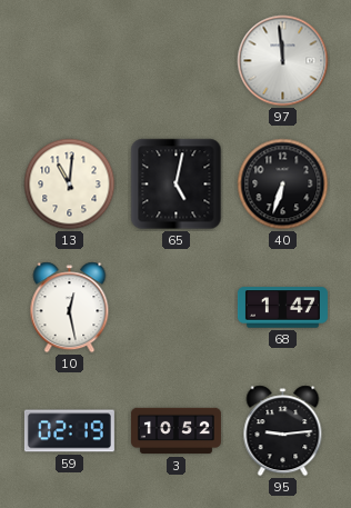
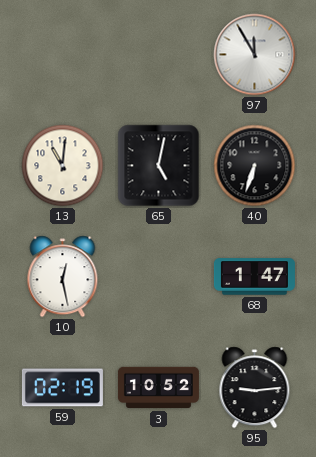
97: 11:59 -> 11:55 (255, 55)
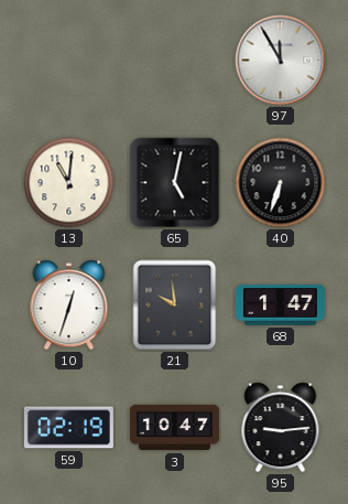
10: 12:28 -> 12:33 (69, 305)
21: none -> 9:59 (175, 305)
3: 10:52 -> 10:47 (174, 428)
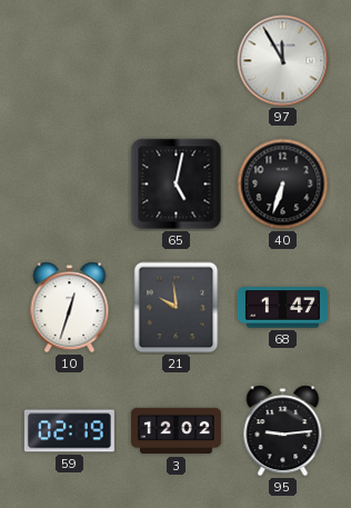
13: 11:01 -> none (69, 183)
3: 10:47 -> 12:02 (175, 431)
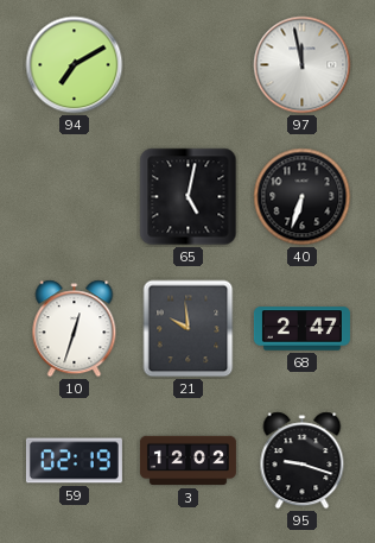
94: none -> 7:10 (75, 65)
97: 11:55 -> 11:58 (303, 65)
68: 1:47 -> 2:47 (301, 329)
95: 9:14 -> 9:18 (303, 461)
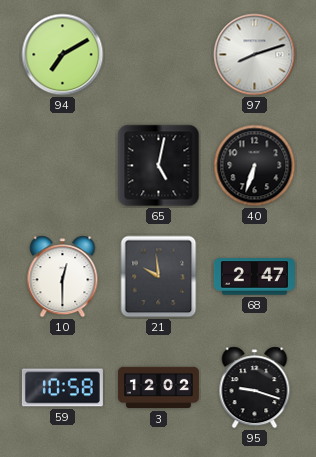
97: 11:58 -> 8:12 (255, 55)
10: 12:33 -> 12:30 (63, 277)
59: 02:19 -> 10:58 (62, 388)
